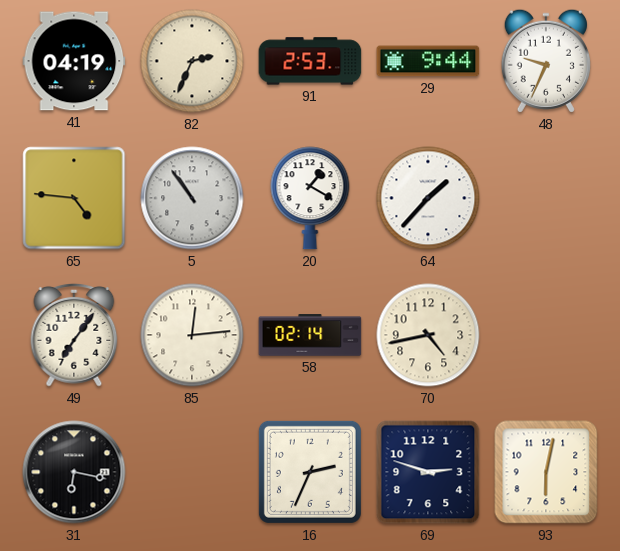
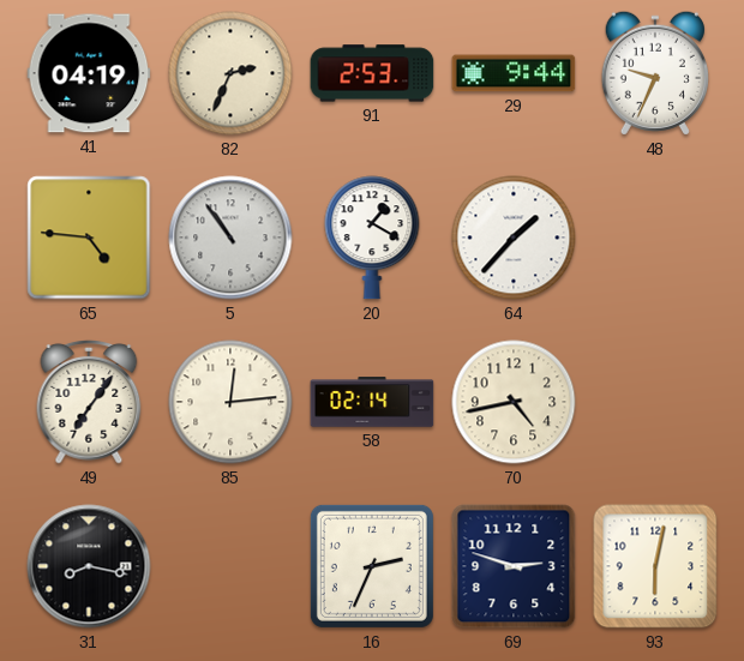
31: 6:17 -> 8:17 (89, 566)
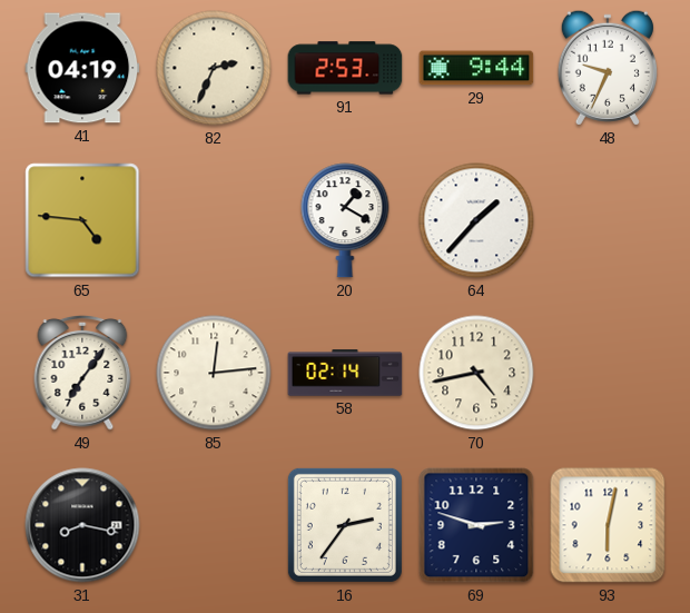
5: 10:54 -> none (230, 238)
16: 2:34 -> 2:36 (345, 525)
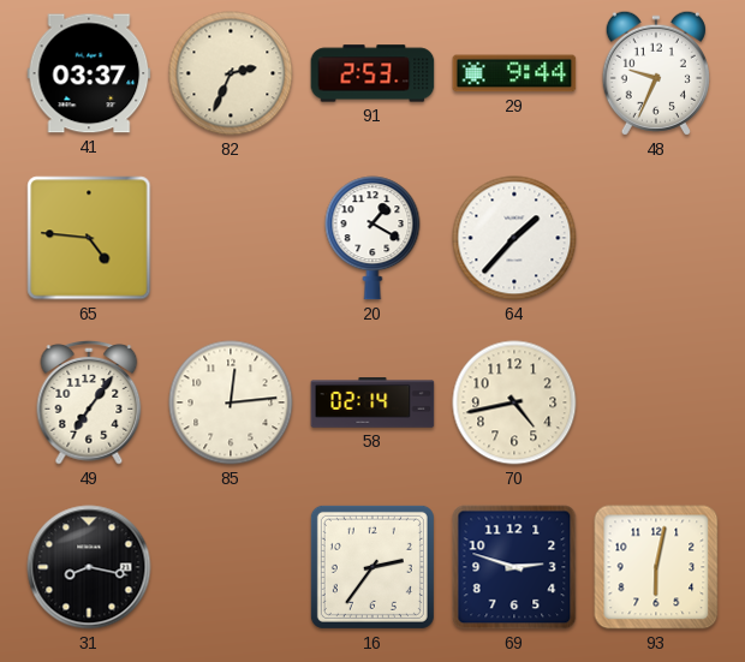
41: 04:19 -> 03:37 (89, 73)
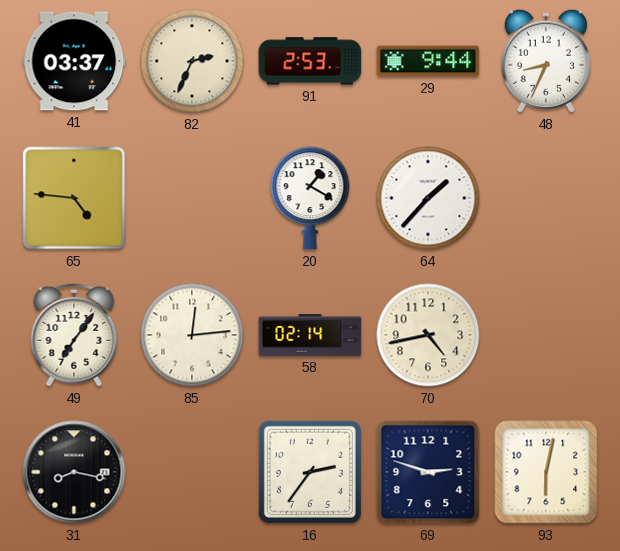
48: 9:34 -> 8:34 (546, 61)
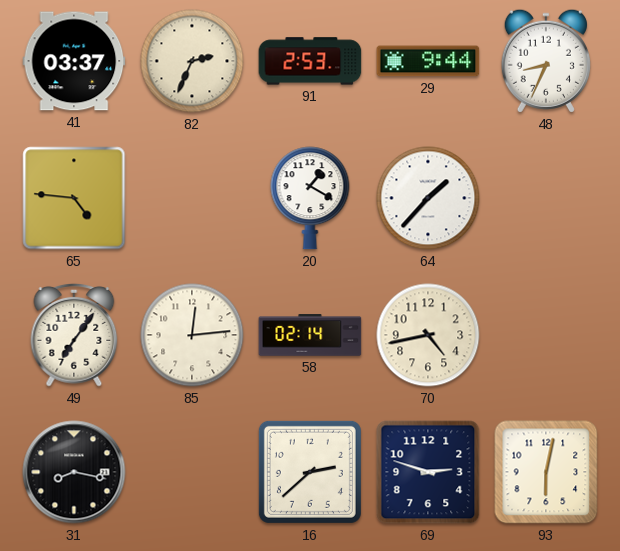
16: 2:36 -> 2:38 (310, 472)
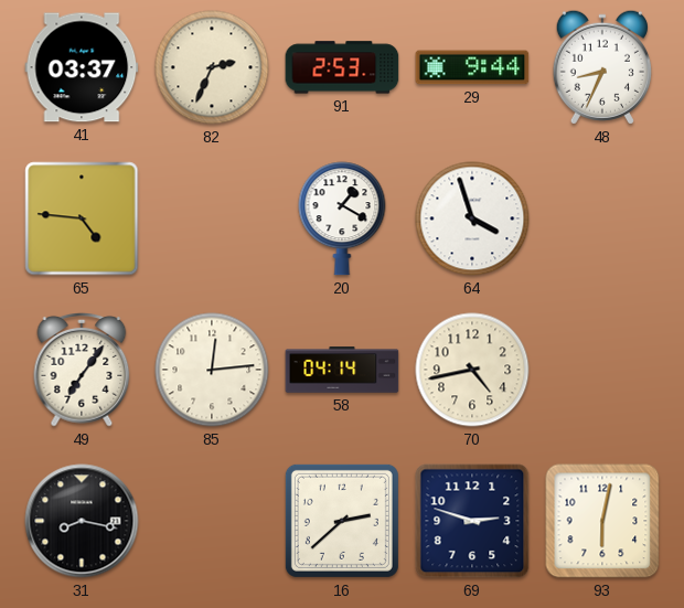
64: 1:37 -> 3:57 (472, 218)
58: 02:14 -> 04:14 (342, 370)
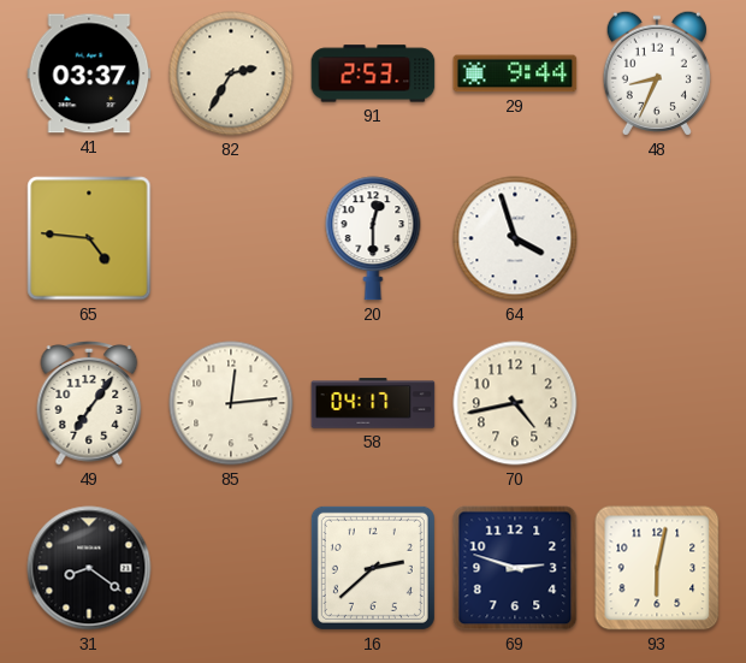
82: 2:34 -> 2:35 (231, 73)
20: 1:20 -> 12:30 (373, 238)
58: 04:14 -> 04:17 (373, 403)
31: 8:17 -> 8:21 (89, 568)
